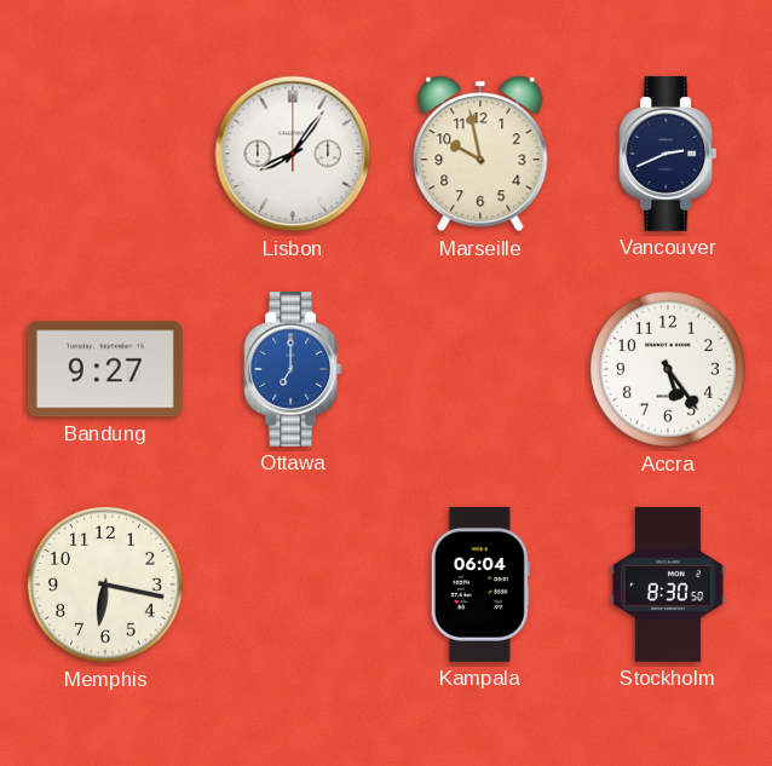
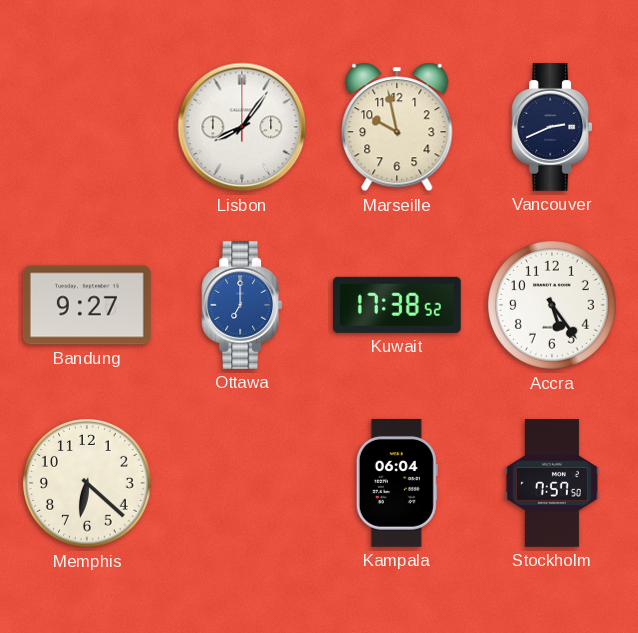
Kuwait: none -> 17:38 (397, 305)
Memphis: 6:17 -> 6:22 (87, 484)
Stockholm: 8:30 -> 7:57 (552, 484)
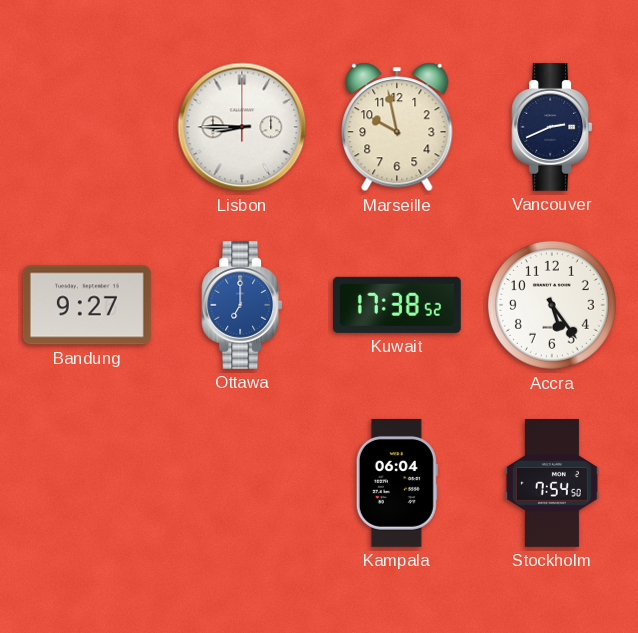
Lisbon: 8:06 -> 8:45 (242, 127)
Memphis: 6:22 -> none (87, 484)
Stockholm: 7:57 -> 7:54 (552, 484)
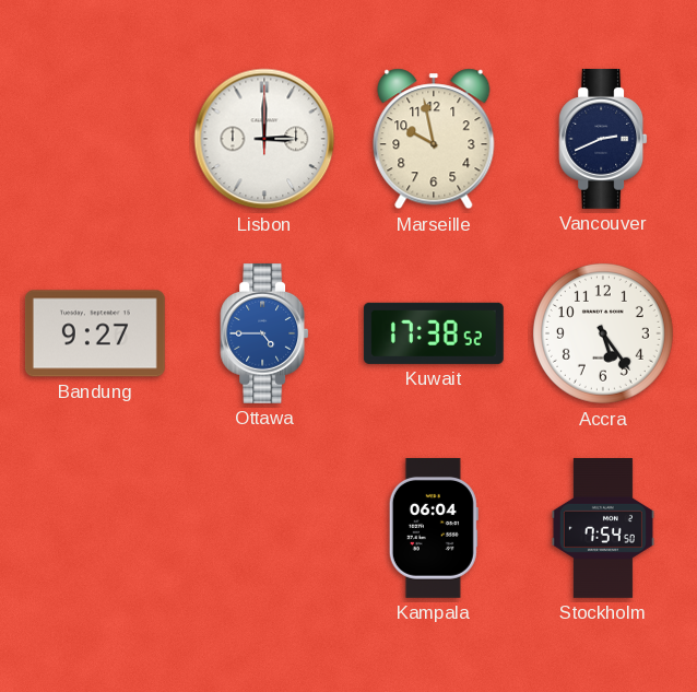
Lisbon: 8:45 -> 3:00 (264, 139)
Ottawa: 7:00 -> 4:45 (264, 333)
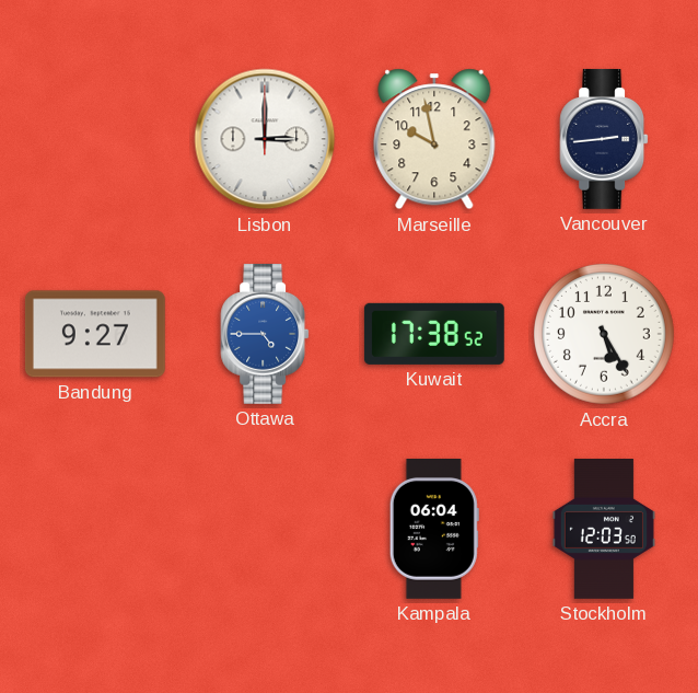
Vancouver: 2:41 -> 2:44 (604, 139)
Accra: 5:24 -> 5:25 (604, 335)
Stockholm: 7:54 -> 12:03 (604, 530)
